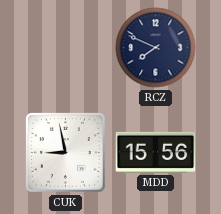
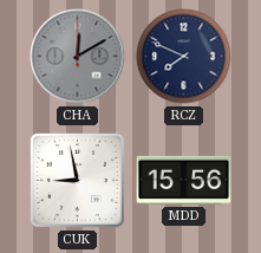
CHA: none -> 12:10 (78, 57)
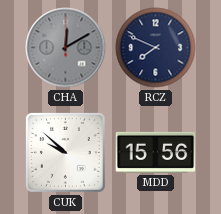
CUK: 8:58 -> 9:52 (66, 153)
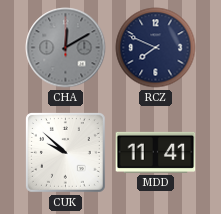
MDD: 15:56 -> 11:41 (156, 152)
